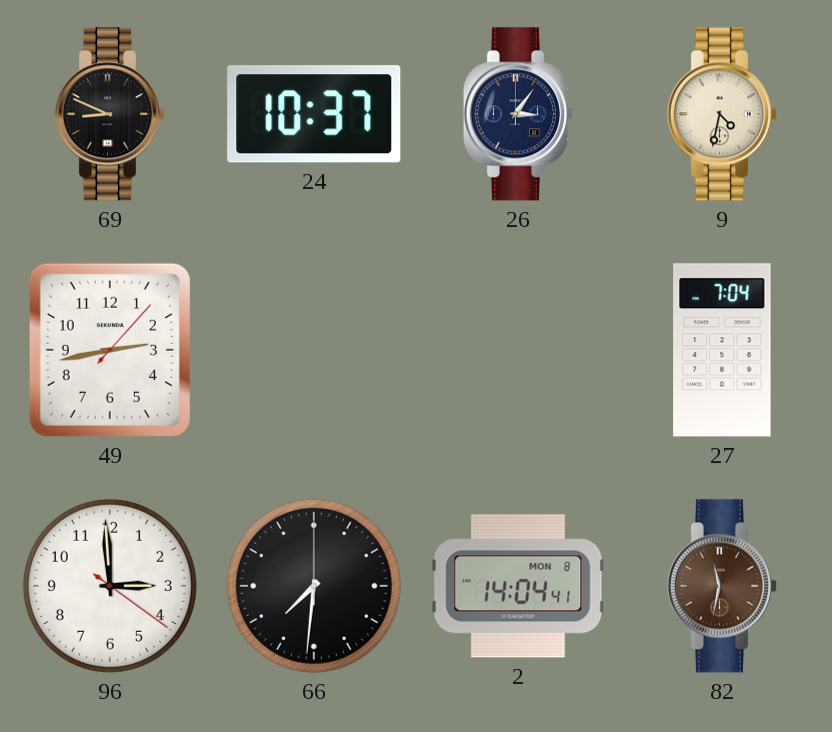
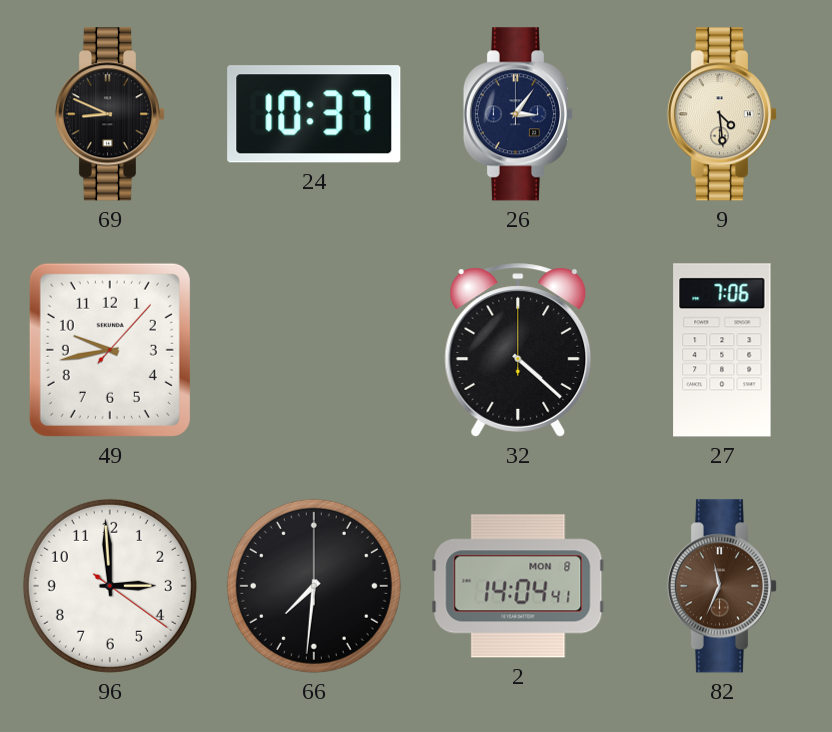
9: 4:32 -> 4:29 (722, 114)
49: 2:43 -> 9:43 (110, 350)
32: none -> 4:22 (518, 350)
27: 7:04 -> 7:06 (722, 350)
82: 11:32 -> 11:34 (722, 586)
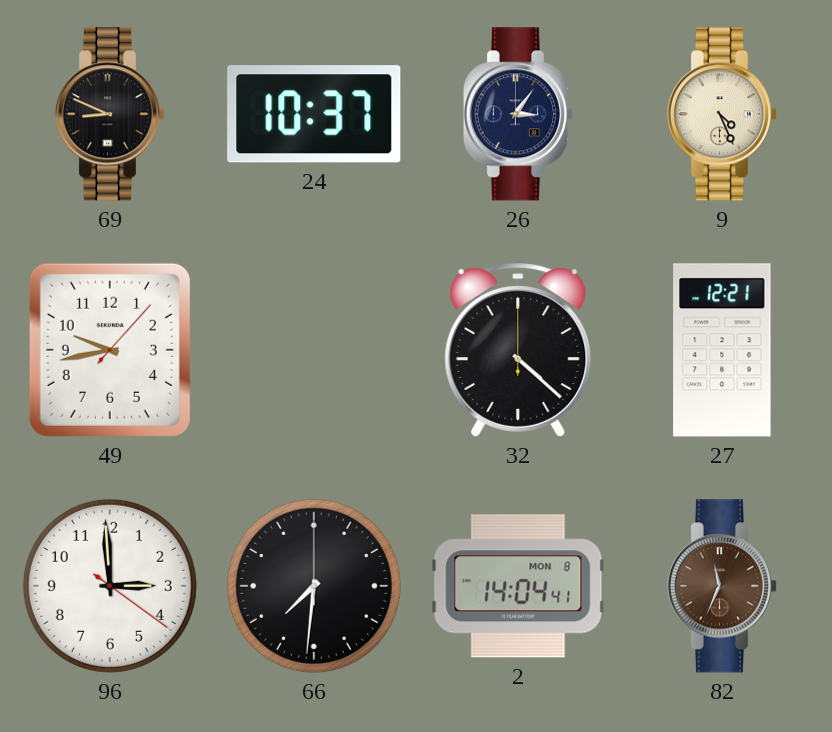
9: 4:29 -> 4:26 (722, 114)
27: 7:06 -> 12:21 (722, 350)
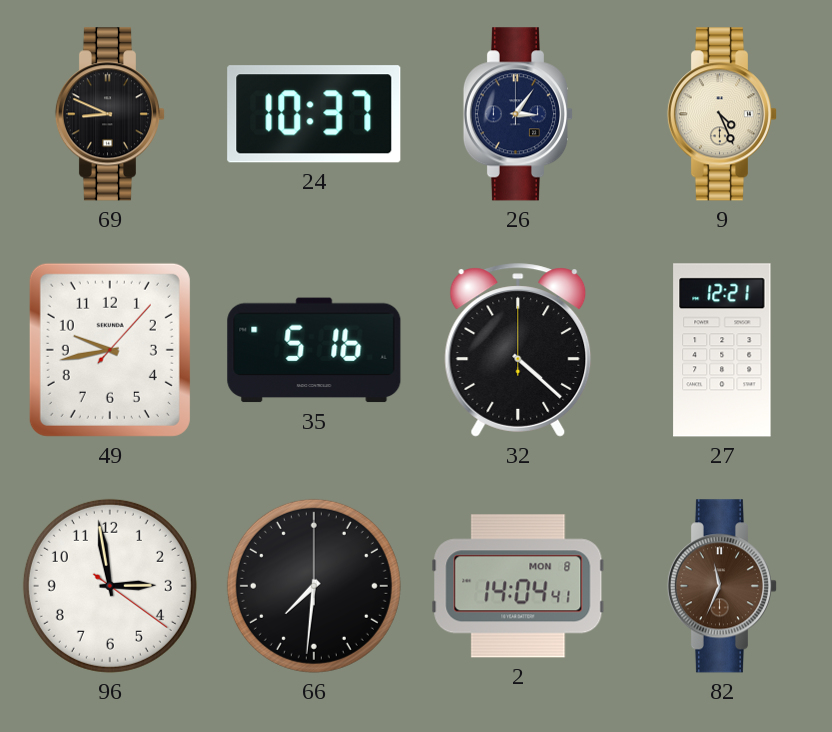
35: none -> 5:16 (314, 350)
96: 2:59 -> 2:58 (110, 586)
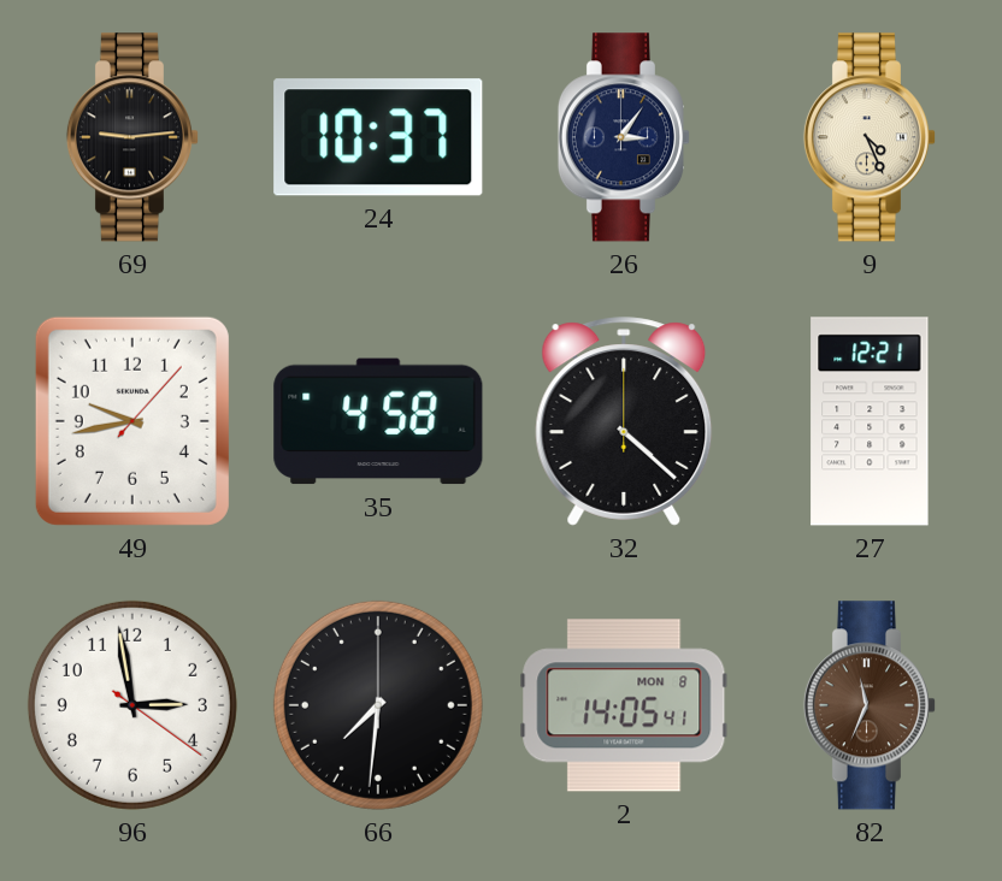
69: 8:49 -> 9:14 (132, 137)
35: 5:16 -> 4:58 (378, 421)
2: 14:04 -> 14:05 (624, 705)
